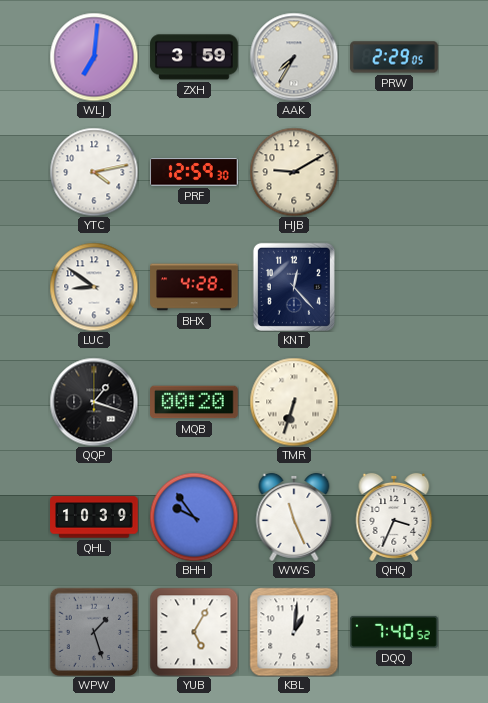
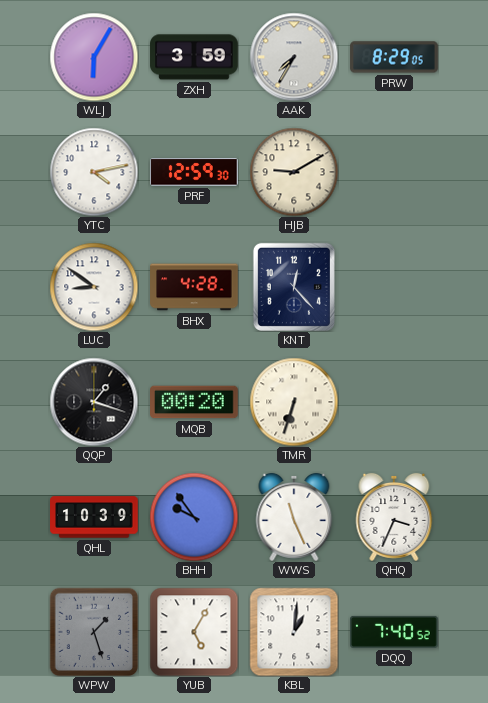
WLJ: 7:01 -> 6:05 (94, 57)
PRW: 2:29 -> 8:29 (394, 57)
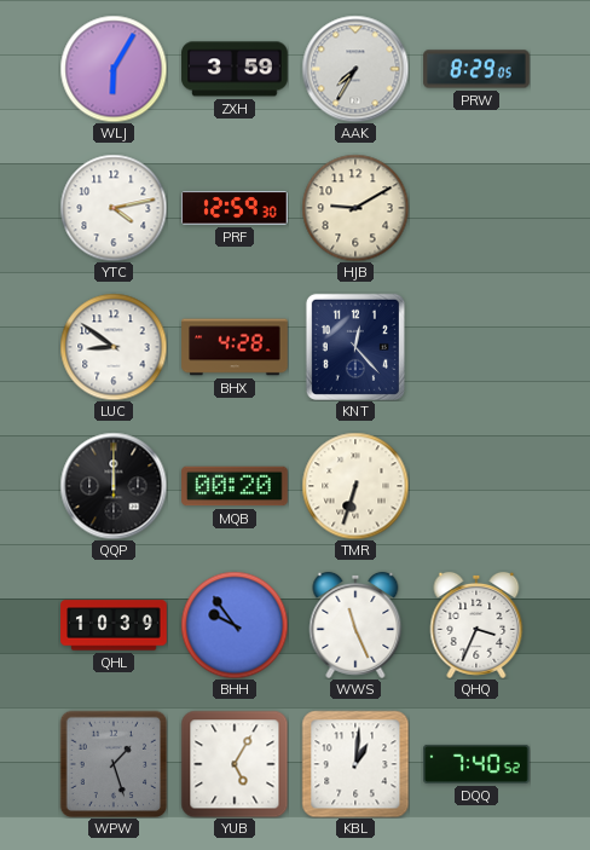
QQP: 1:18 -> 12:00 (114, 486)
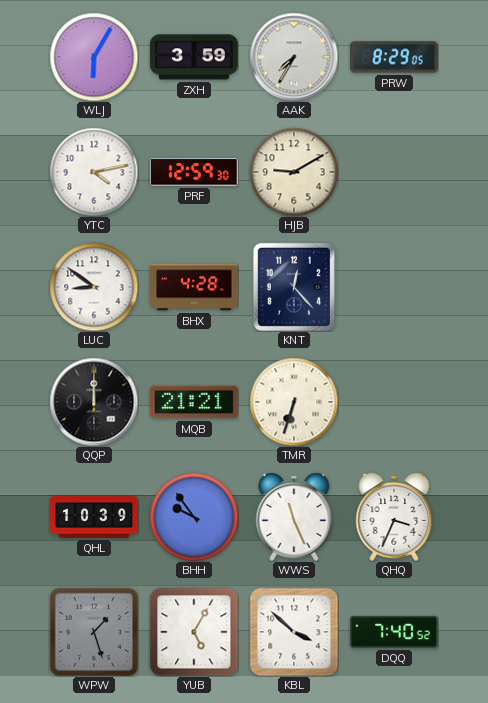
MQB: 00:20 -> 21:21 (194, 402)
KBL: 1:01 -> 3:52 (294, 632)
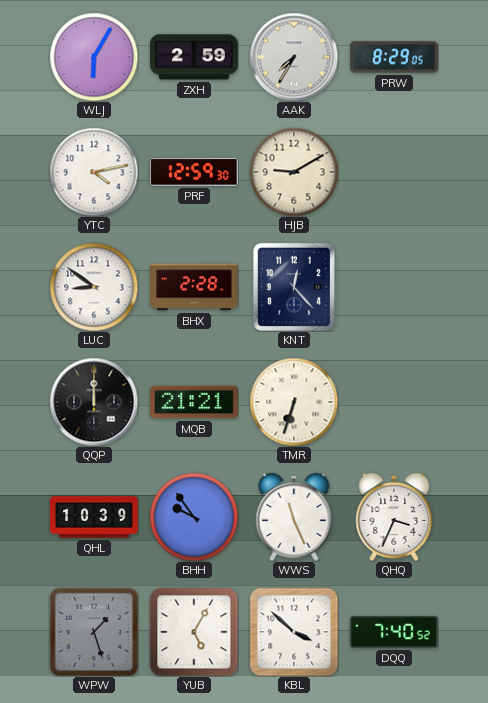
ZXH: 3:59 -> 2:59 (194, 57)
BHX: 4:28 -> 2:28 (194, 287)
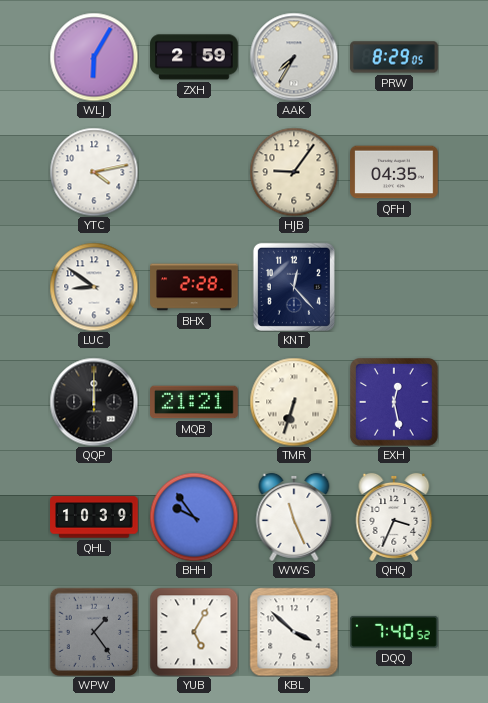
PRF: 12:59 -> none (195, 172)
HJB: 9:10 -> 9:06 (294, 172)
QFH: none -> 04:35 (394, 172)
EXH: none -> 12:28 (394, 402)
WPW: 1:27 -> 1:24 (94, 632)
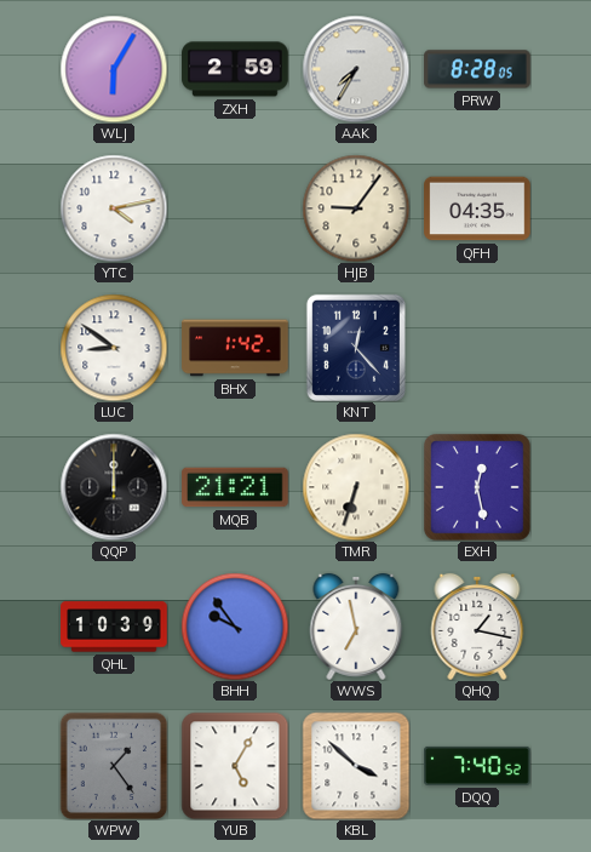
PRW: 8:29 -> 8:28 (477, 69)
BHX: 2:28 -> 1:42 (235, 348)
WWS: 11:26 -> 6:58 (356, 627)
QHQ: 3:34 -> 1:17 (477, 627)
